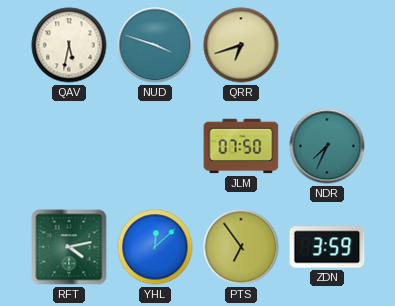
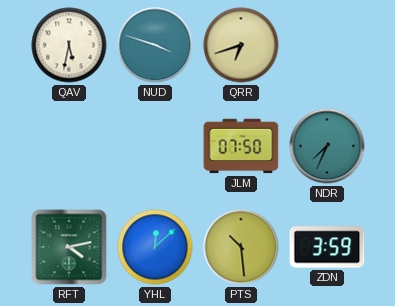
PTS: 6:54 -> 10:29 (241, 247)
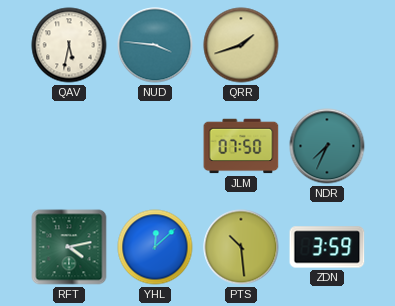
NUD: 3:48 -> 3:46 (155, 45)
QRR: 6:42 -> 1:42 (241, 45)
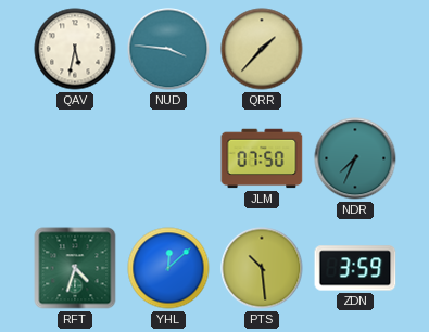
QRR: 1:42 -> 1:37 (262, 49)
RFT: 4:13 -> 4:33 (75, 268)
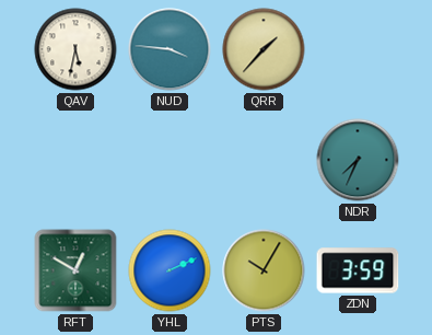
JLM: 07:50 -> none (262, 158)
RFT: 4:33 -> 12:50 (75, 270)
YHL: 12:08 -> 2:11 (170, 270)
PTS: 10:29 -> 10:05 (264, 270)
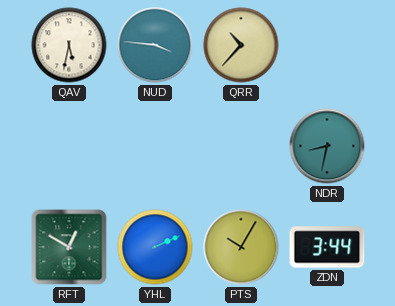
QRR: 1:37 -> 10:37 (241, 45)
NDR: 7:34 -> 8:32 (327, 146)
ZDN: 3:59 -> 3:44 (327, 247)
